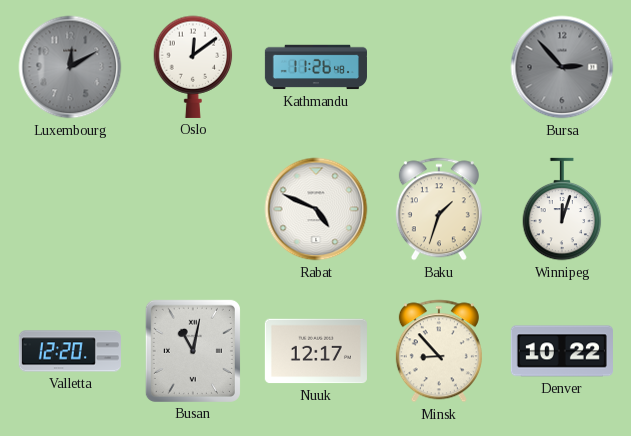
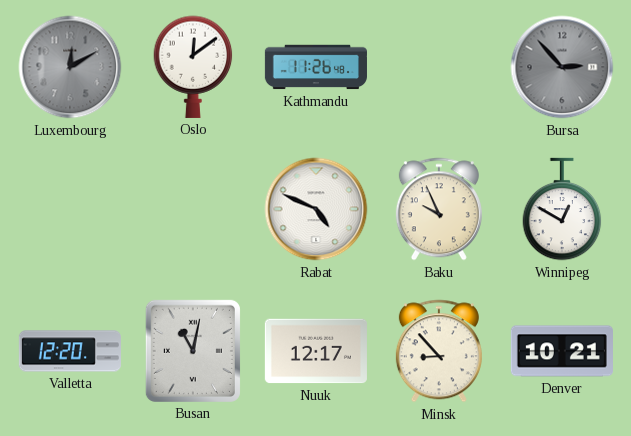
Baku: 1:33 -> 9:56 (439, 209)
Winnipeg: 12:03 -> 12:50 (562, 209)
Denver: 10:22 -> 10:21 (562, 351)
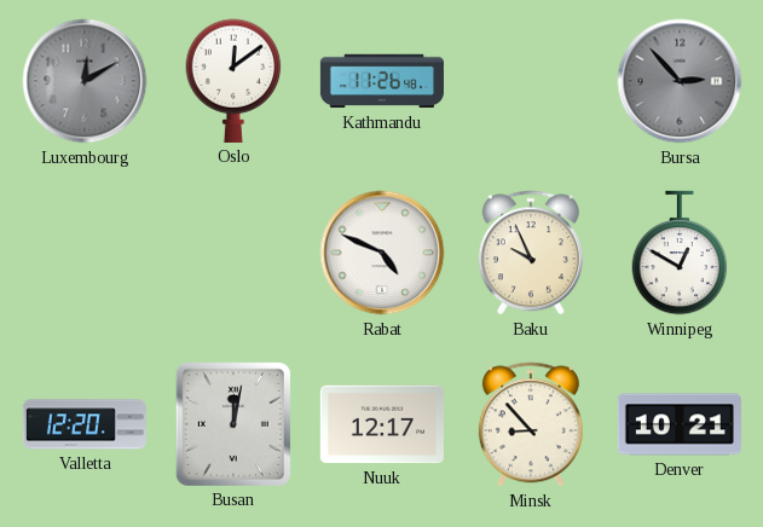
Busan: 11:02 -> 12:02 (233, 424)
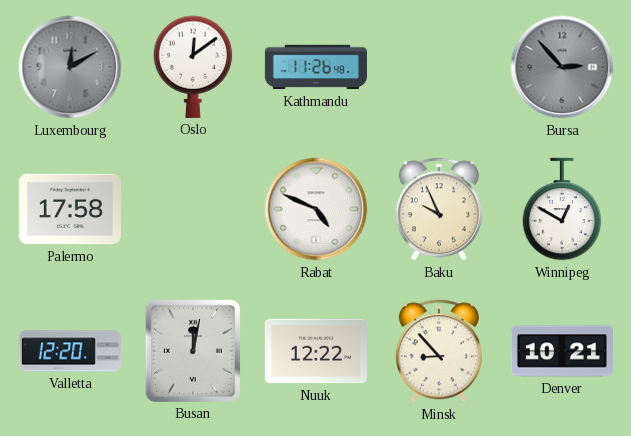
Palermo: none -> 17:58 (70, 209)
Nuuk: 12:17 -> 12:22 (316, 351)
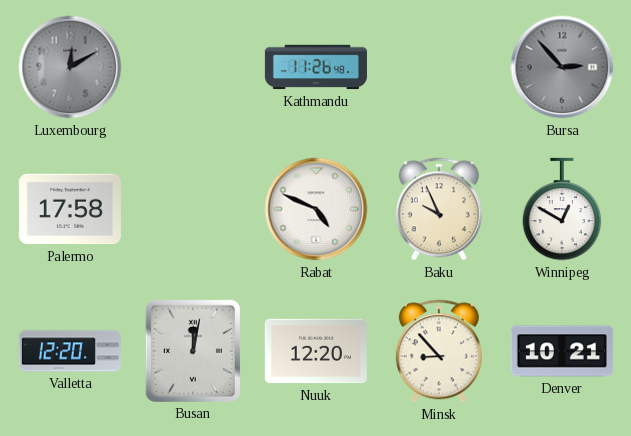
Oslo: 12:09 -> none (193, 67)
Nuuk: 12:22 -> 12:20 (316, 351)
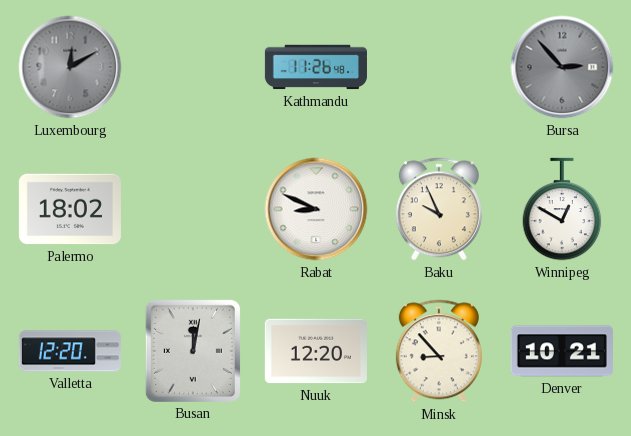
Palermo: 17:58 -> 18:02 (70, 209)
Rabat: 4:49 -> 8:49 (316, 209)
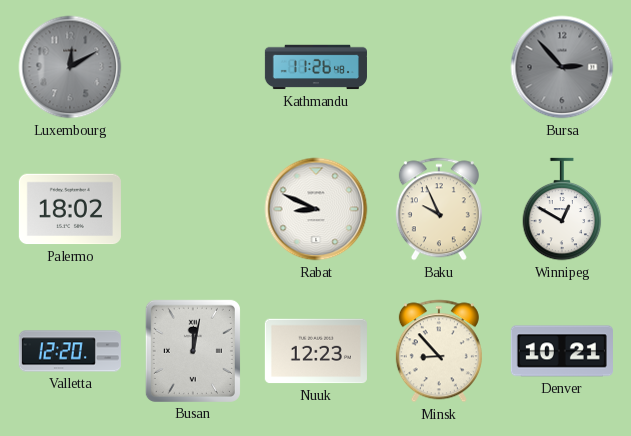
Nuuk: 12:20 -> 12:23 (316, 351)
